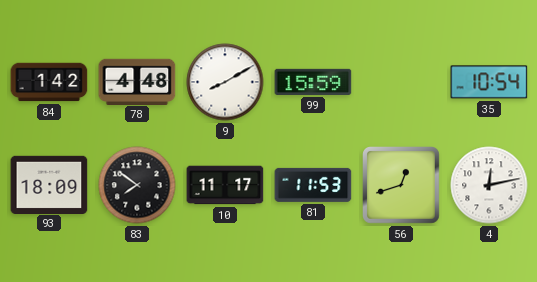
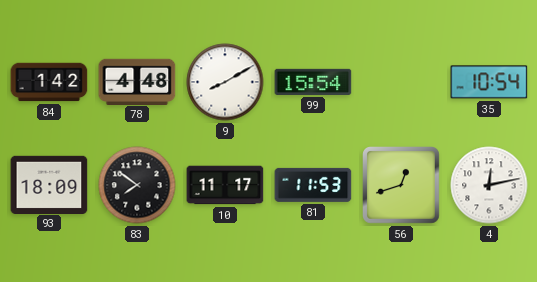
99: 15:59 -> 15:54 (313, 82)
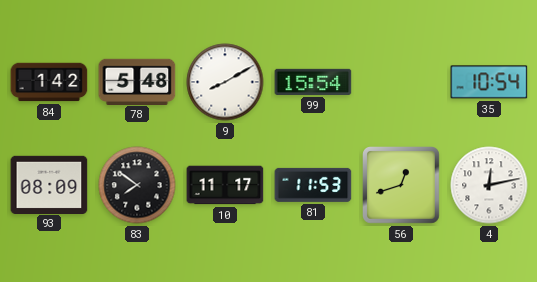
78: 4:48 -> 5:48 (137, 81)
93: 18:09 -> 08:09 (49, 184)
